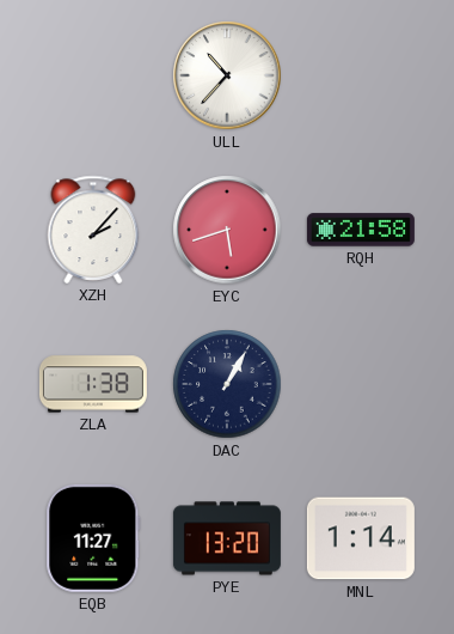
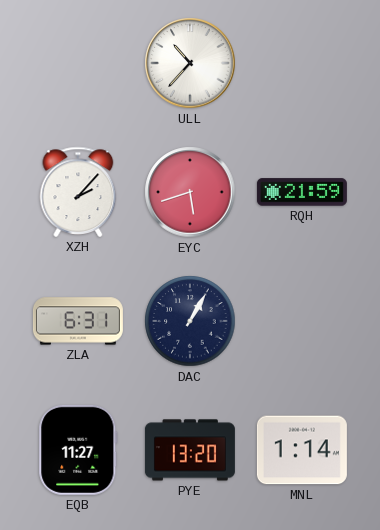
RQH: 21:58 -> 21:59 (302, 192)
ZLA: 1:38 -> 6:31 (78, 321)
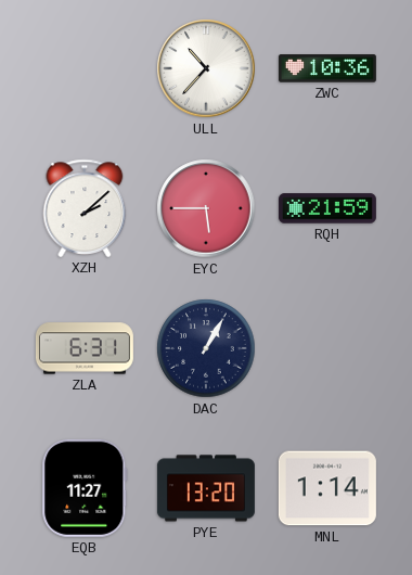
ZWC: none -> 10:36 (327, 68)
XZH: 2:07 -> 2:08 (85, 208)
EYC: 5:42 -> 5:45 (206, 208)
